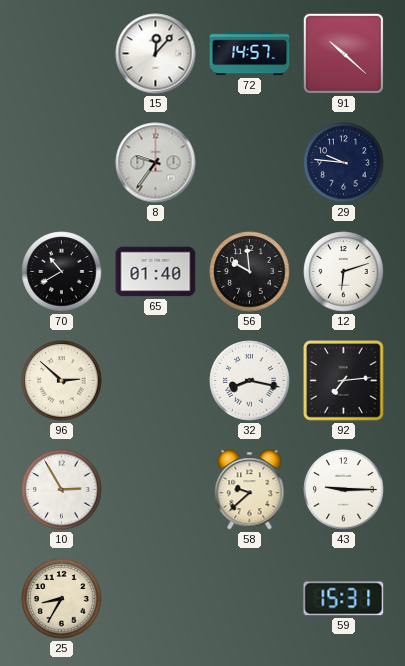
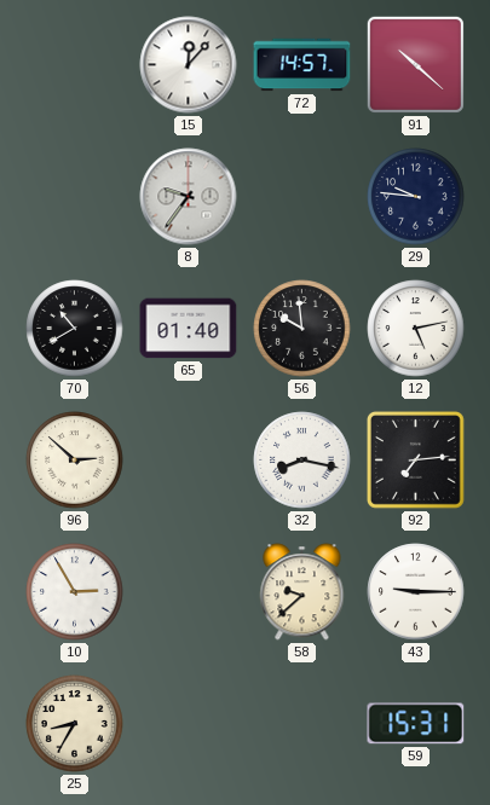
12: 6:12 -> 5:13 (416, 329)
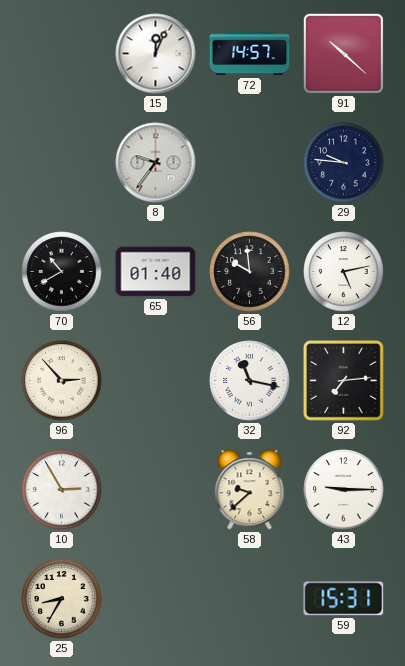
15: 12:07 -> 12:04 (156, 54)
96: 2:52 -> 2:53 (62, 381)
32: 8:17 -> 11:17 (250, 381)
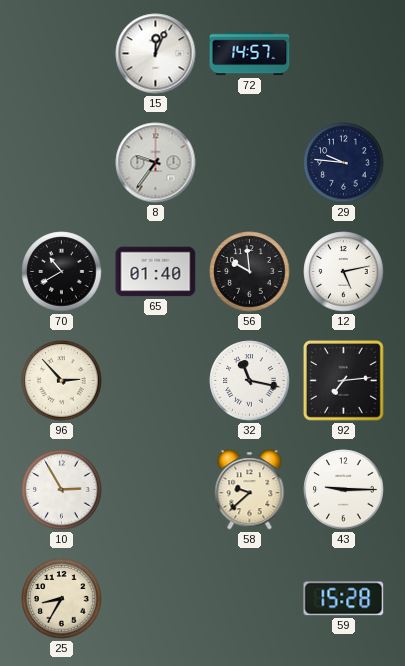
91: 10:22 -> none (343, 53)
59: 15:31 -> 15:28 (344, 599)
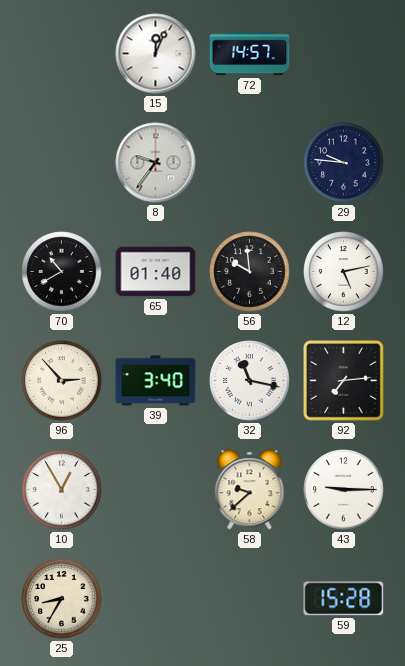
39: none -> 3:40 (156, 381)
10: 2:55 -> 12:55 (62, 490)
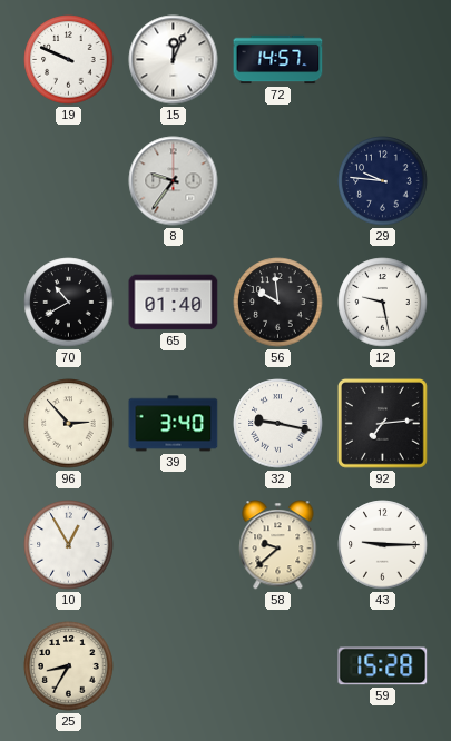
19: none -> 9:49 (69, 60)
12: 5:13 -> 9:28 (383, 303)
32: 11:17 -> 9:17 (278, 424)
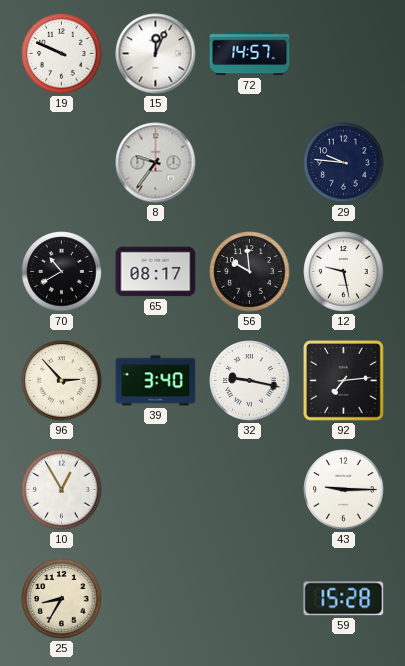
65: 01:40 -> 08:17 (156, 272)
58: 9:38 -> none (278, 545)
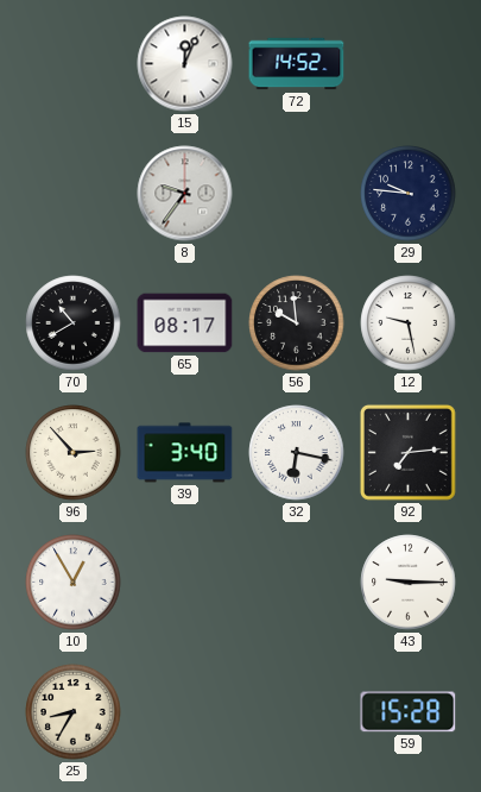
19: 9:49 -> none (62, 54)
72: 14:57 -> 14:52 (297, 64)
32: 9:17 -> 6:17 (297, 453)
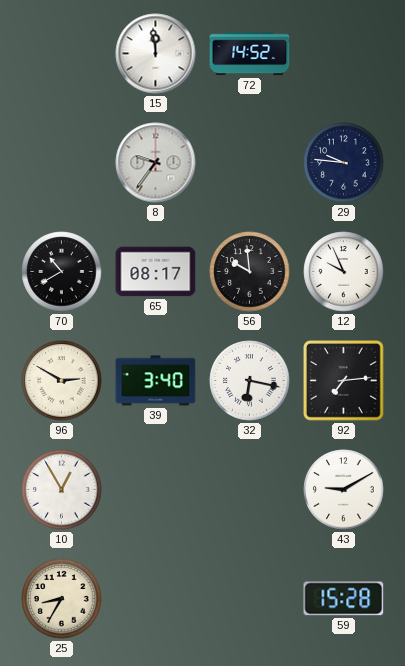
15: 12:04 -> 11:59 (156, 54)
12: 9:28 -> 9:56 (344, 272)
96: 2:53 -> 2:50 (62, 381)
43: 9:15 -> 9:10 (344, 490)
